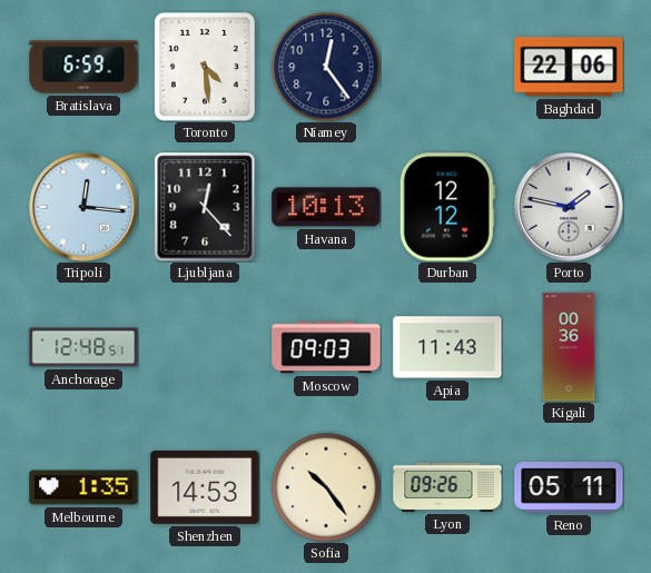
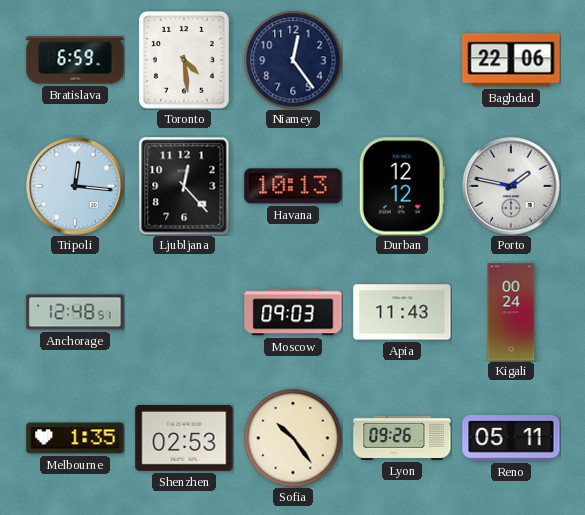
Kigali: 00:36 -> 00:24 (511, 312)
Shenzhen: 14:53 -> 02:53 (184, 438)
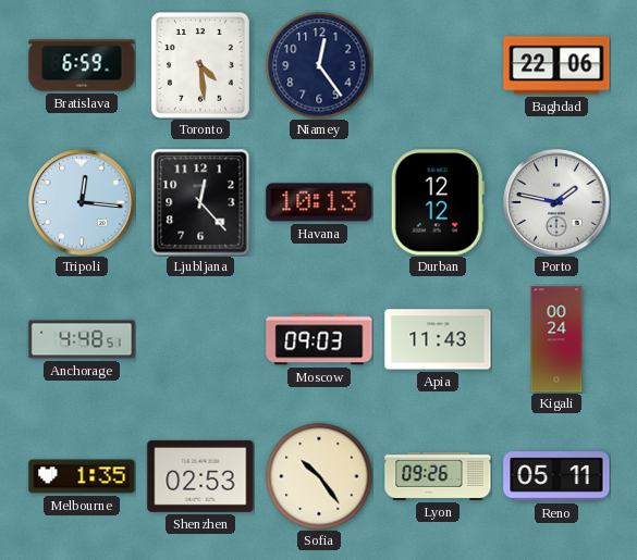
Anchorage: 12:48 -> 4:48 (82, 339)
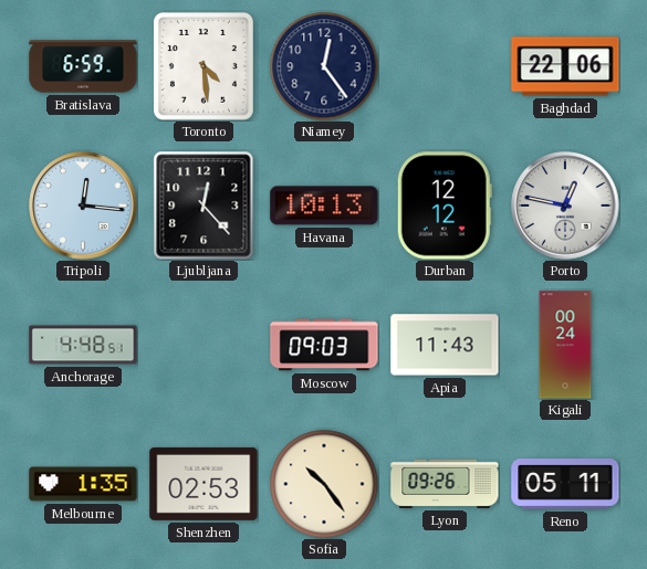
Porto: 1:47 -> 12:47 (565, 206)
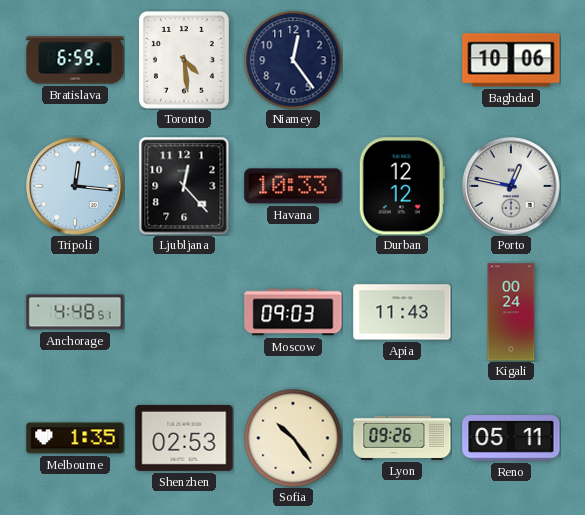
Baghdad: 22:06 -> 10:06 (511, 60)
Havana: 10:13 -> 10:33 (293, 186)
